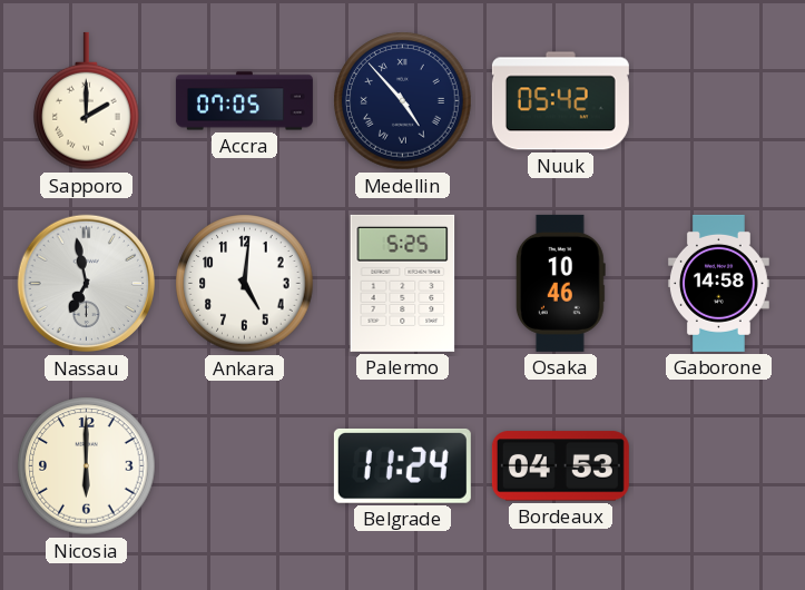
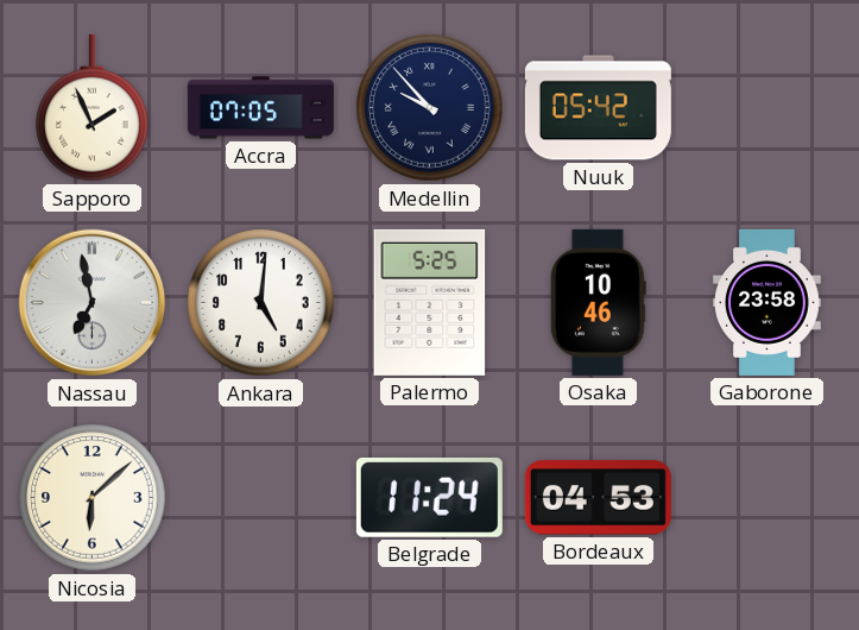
Sapporo: 2:00 -> 1:56 (93, 108)
Medellin: 4:53 -> 9:53 (430, 108)
Gaborone: 14:58 -> 23:58 (768, 302)
Nicosia: 6:00 -> 6:08 (93, 498)
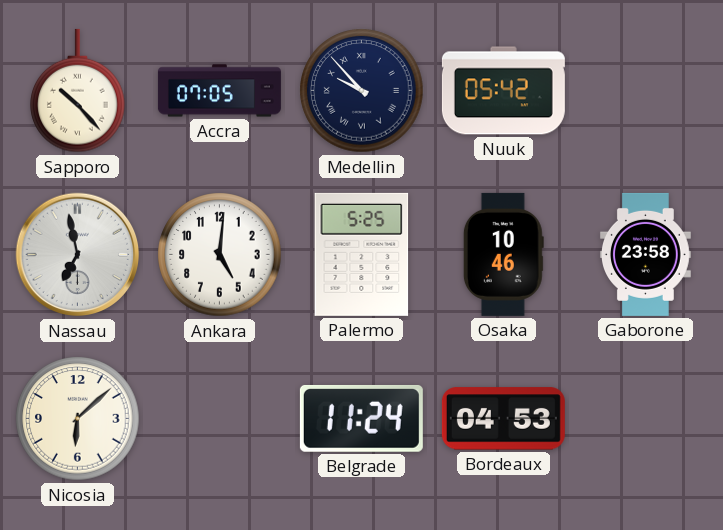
Sapporo: 1:56 -> 10:23 (78, 91)
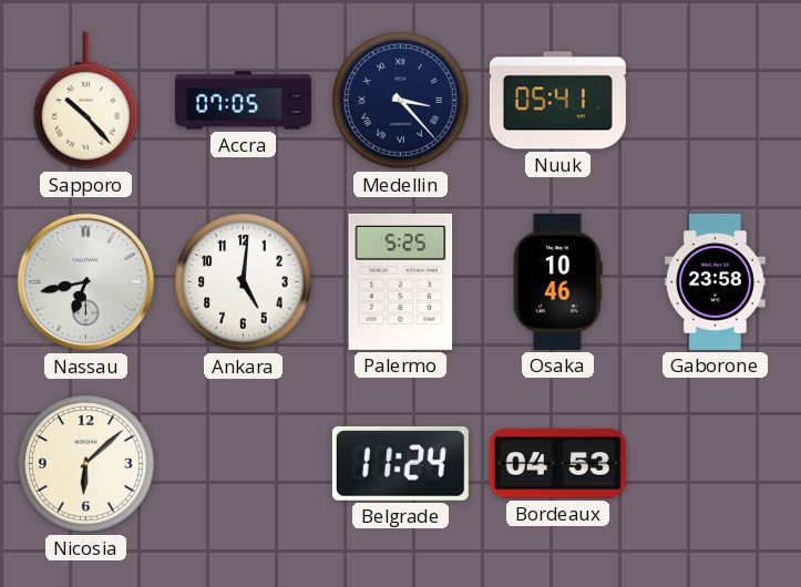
Medellin: 9:53 -> 3:23 (401, 101)
Nuuk: 05:42 -> 05:41 (557, 101)
Nassau: 6:58 -> 6:43 (86, 282)
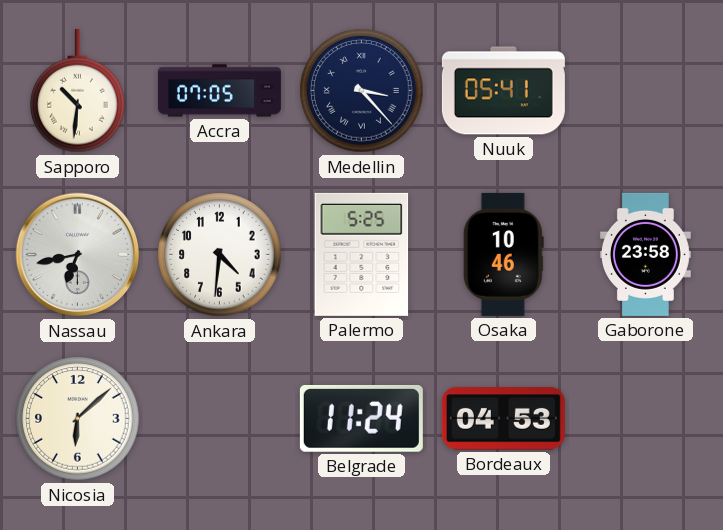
Sapporo: 10:23 -> 10:31 (78, 91)
Ankara: 5:01 -> 4:31 (220, 255)
